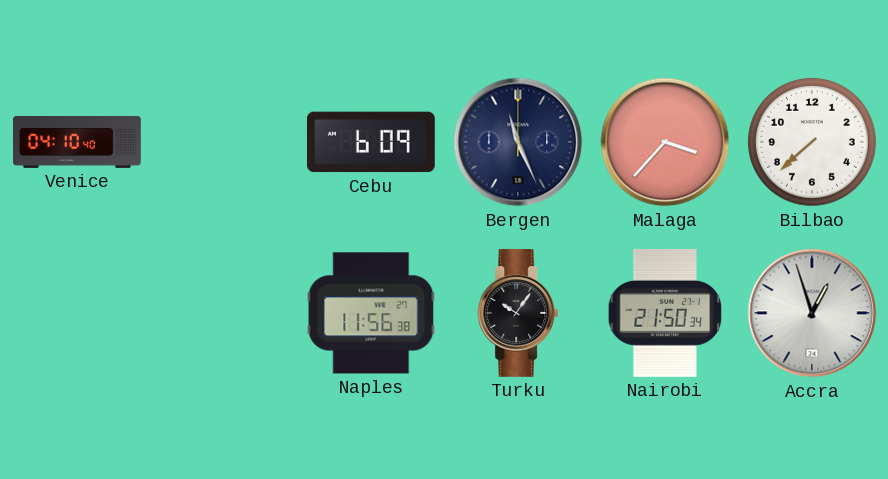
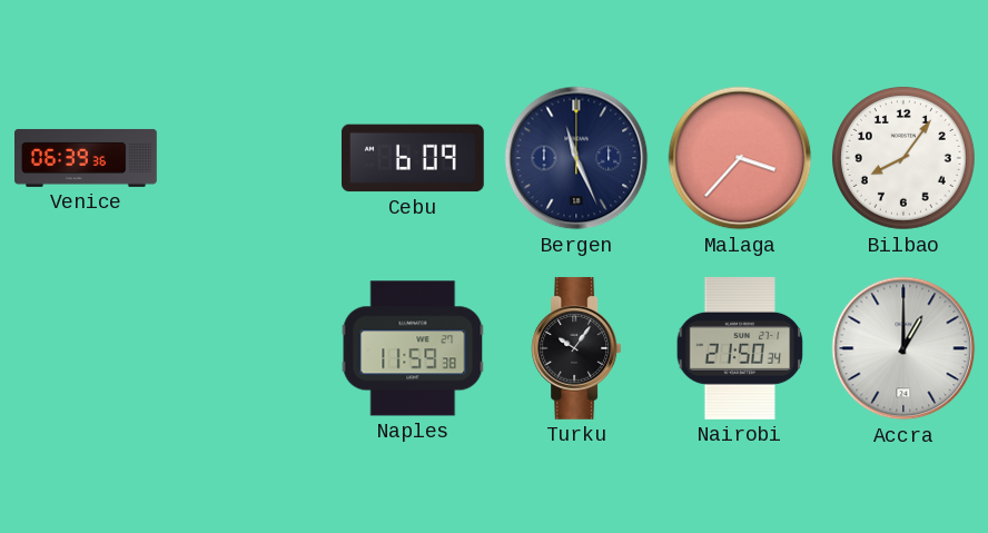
Venice: 04:10 -> 06:39 (87, 158)
Bilbao: 7:38 -> 8:06 (903, 158)
Naples: 11:56 -> 11:59 (413, 348)
Accra: 12:57 -> 1:00 (903, 348)
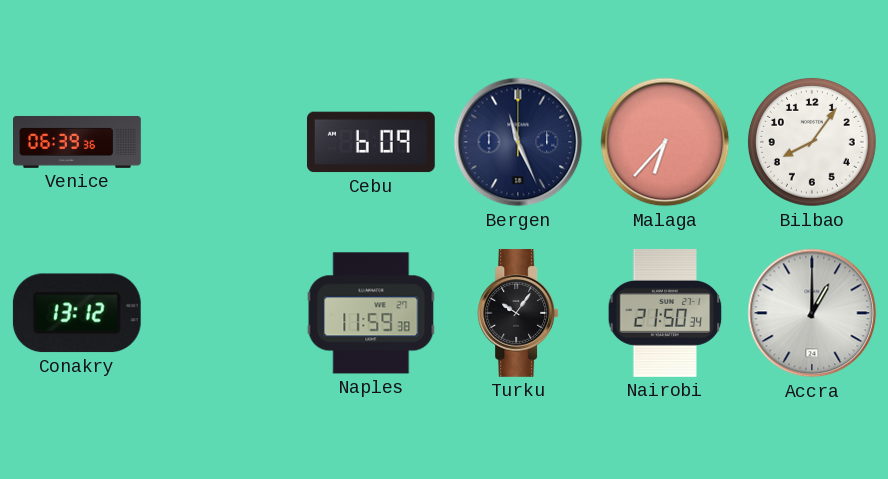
Malaga: 3:37 -> 6:37 (665, 142)
Conakry: none -> 13:12 (77, 313)
